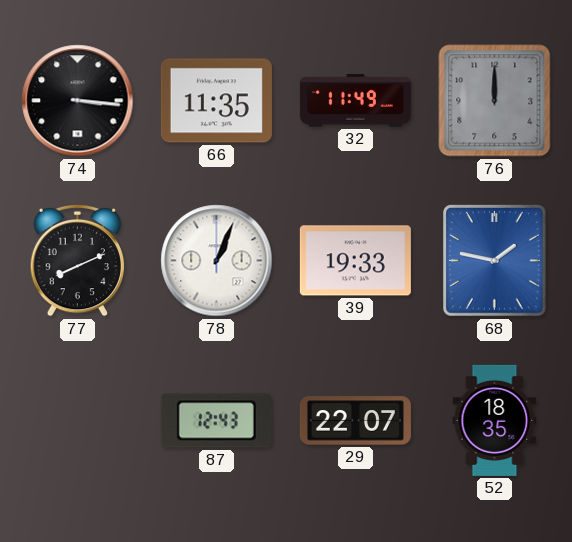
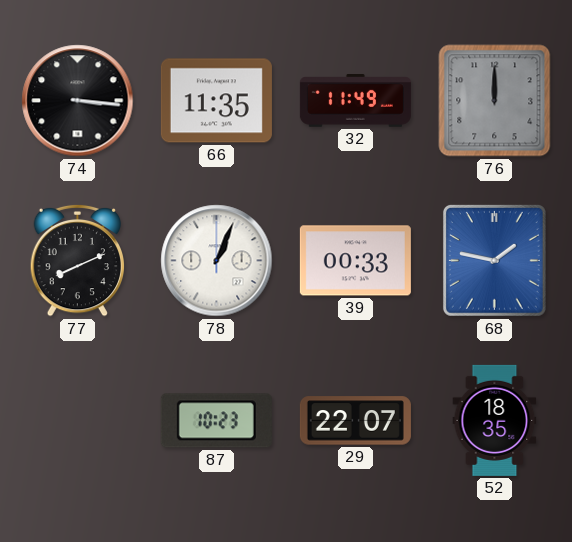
39: 19:33 -> 00:33 (355, 261)
87: 12:43 -> 10:23 (216, 421)
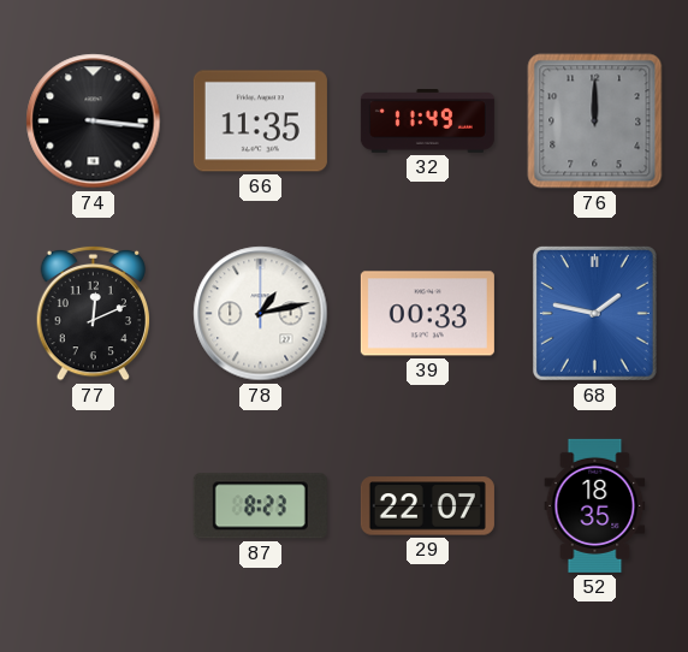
77: 8:11 -> 12:11 (93, 313)
78: 1:04 -> 1:13 (261, 314)
87: 10:23 -> 8:23 (260, 506)
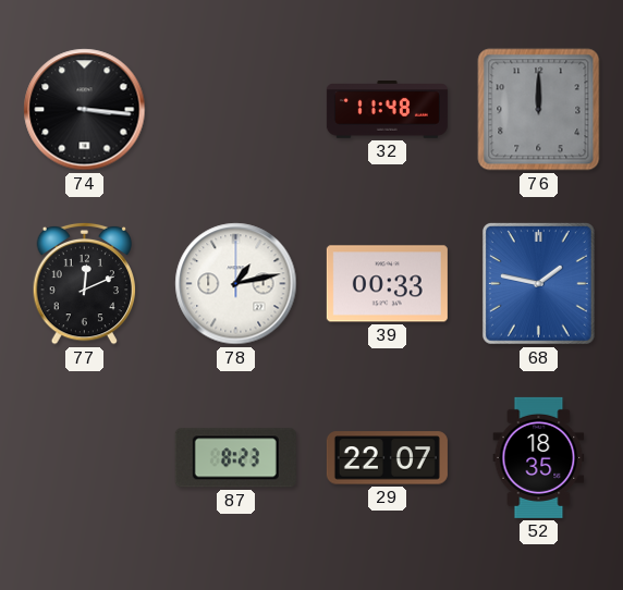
66: 11:35 -> none (260, 121)
32: 11:49 -> 11:48 (387, 110)
